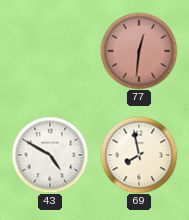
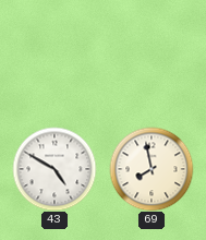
77: 12:31 -> none (139, 51)
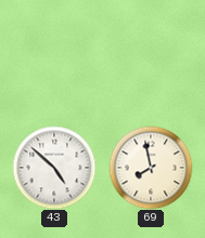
43: 4:50 -> 4:52 (54, 168)
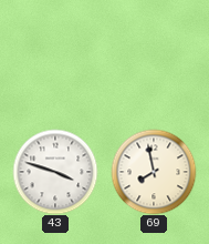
43: 4:52 -> 3:48 (55, 172)
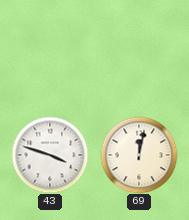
69: 7:58 -> 12:02 (139, 155)
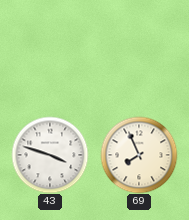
69: 12:02 -> 7:56 (139, 155)
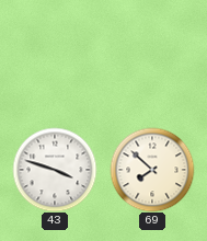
69: 7:56 -> 7:52 (152, 170)
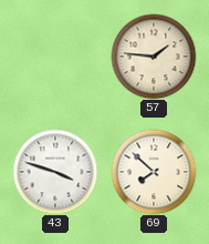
57: none -> 1:46 (154, 57)
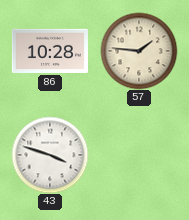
86: none -> 10:28 (50, 51)
69: 7:52 -> none (154, 172)
